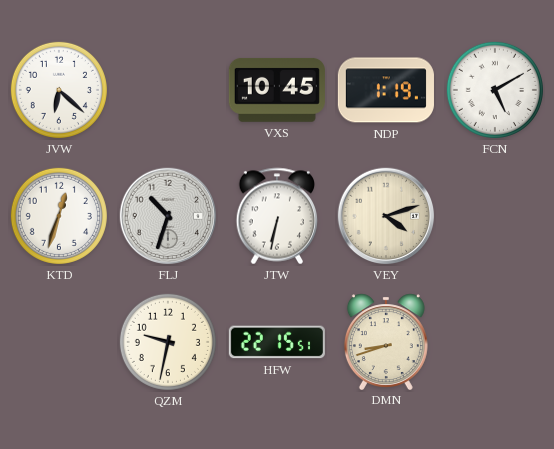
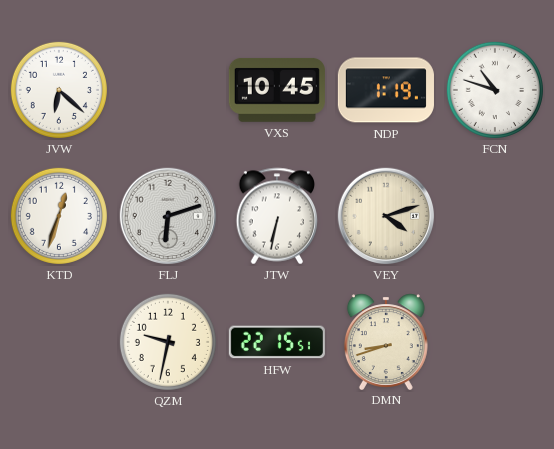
FCN: 5:10 -> 10:48 (495, 90)
FLJ: 10:33 -> 6:12 (168, 216)
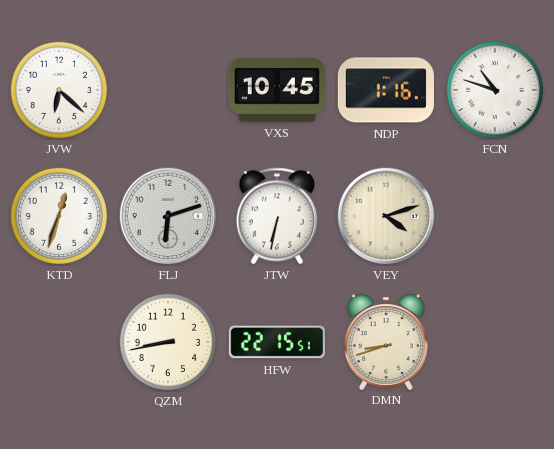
NDP: 1:19 -> 1:16 (386, 90)
QZM: 9:32 -> 8:43 (168, 342)
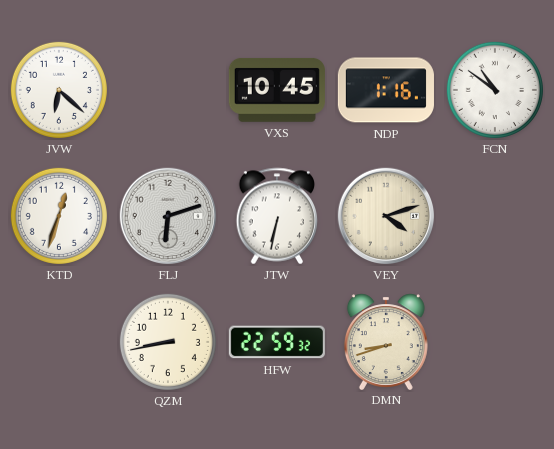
FCN: 10:48 -> 10:51 (495, 90)
HFW: 22:15 -> 22:59 (277, 342)
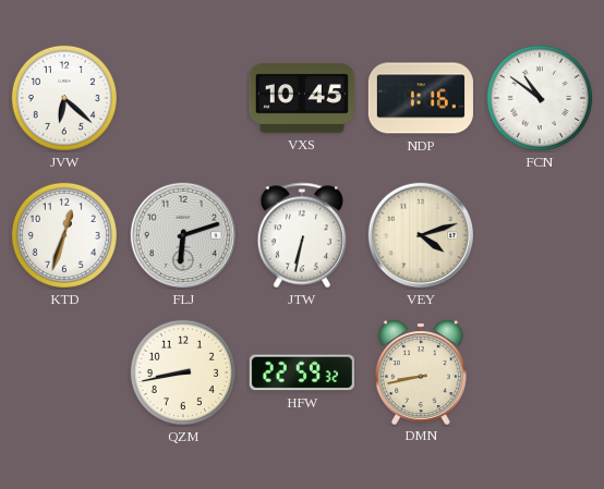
DMN: 8:42 -> 8:43 (421, 371)
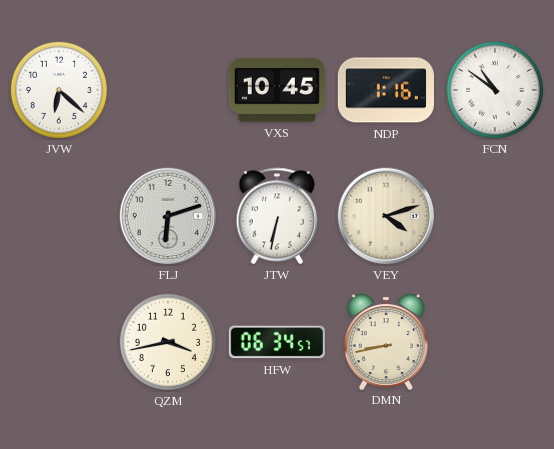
KTD: 12:33 -> none (64, 235)
QZM: 8:43 -> 3:43 (168, 342)
HFW: 22:59 -> 06:34 (277, 342)
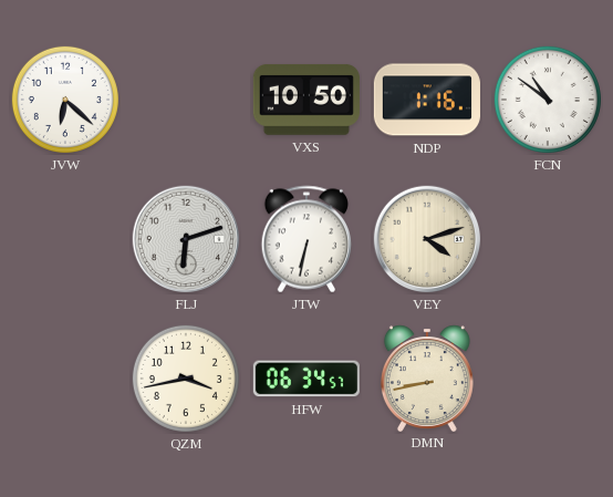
VXS: 10:45 -> 10:50 (306, 100)
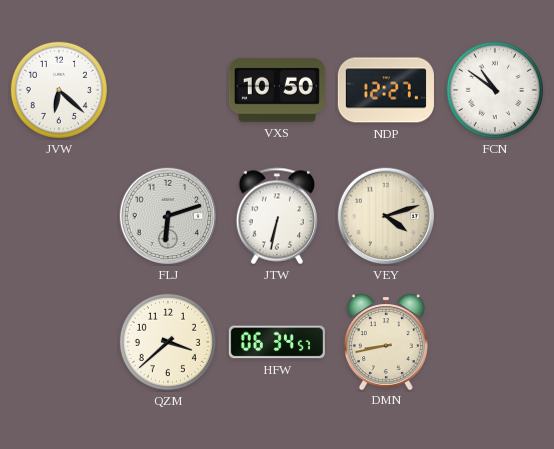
NDP: 1:16 -> 12:27 (386, 90)
QZM: 3:43 -> 3:38 (168, 342)
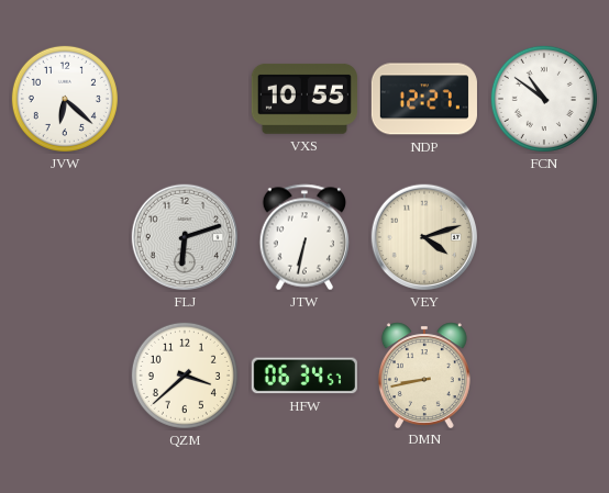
VXS: 10:50 -> 10:55 (304, 99)
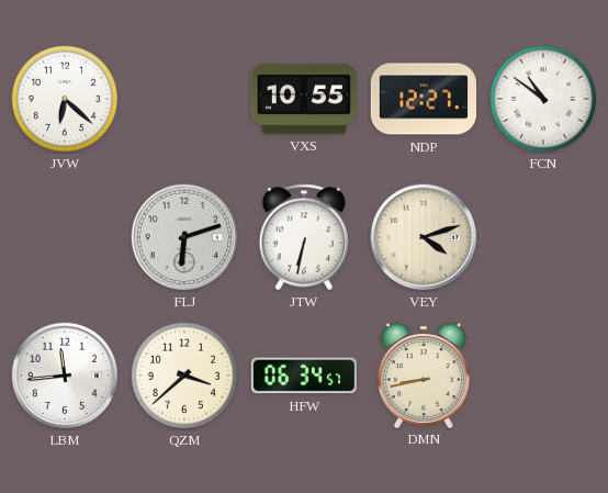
LBM: none -> 11:44 (65, 376)
